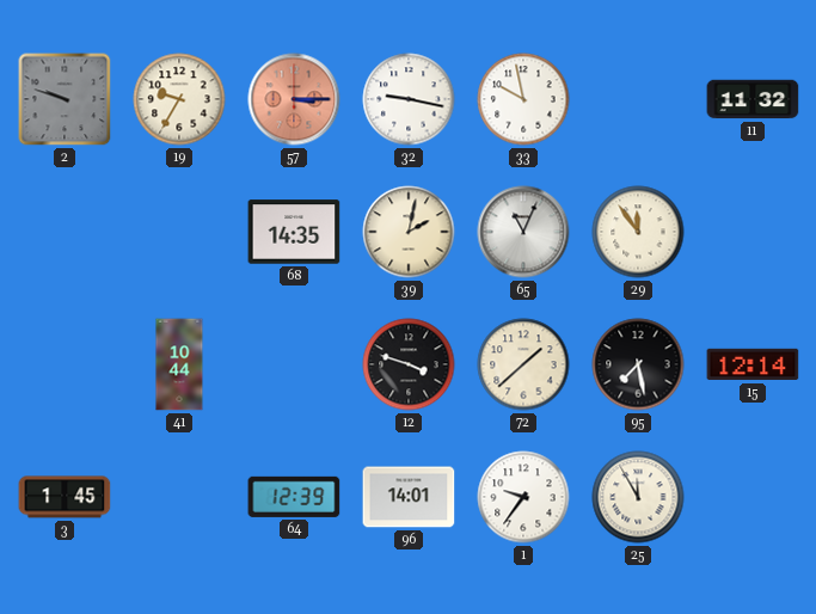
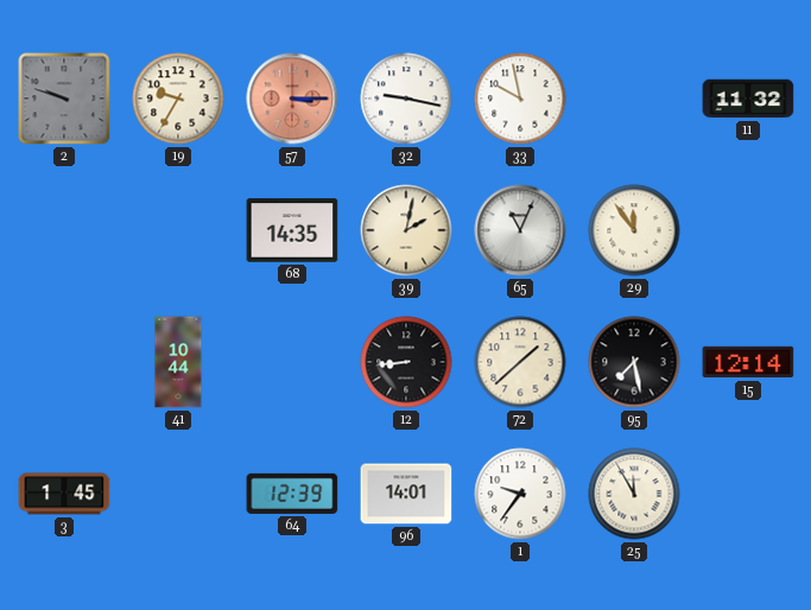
12: 3:48 -> 8:44 (406, 362)
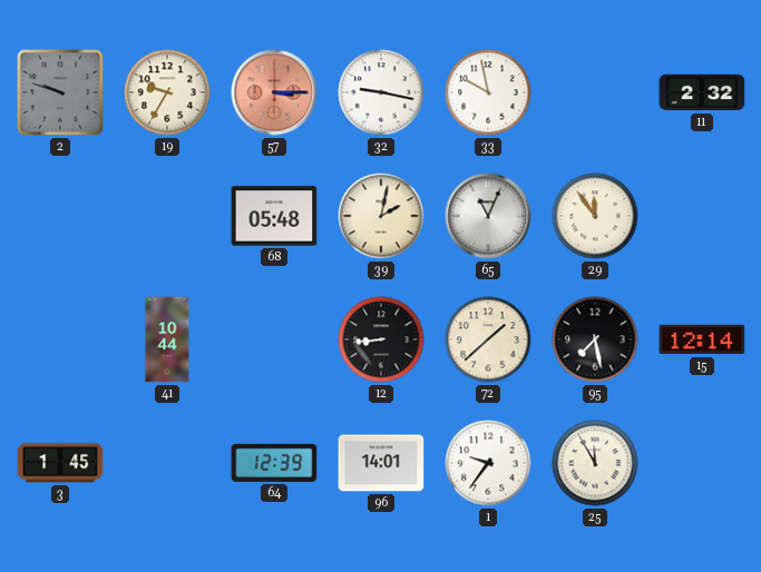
11: 11:32 -> 2:32 (702, 92)
68: 14:35 -> 05:48 (274, 216)
